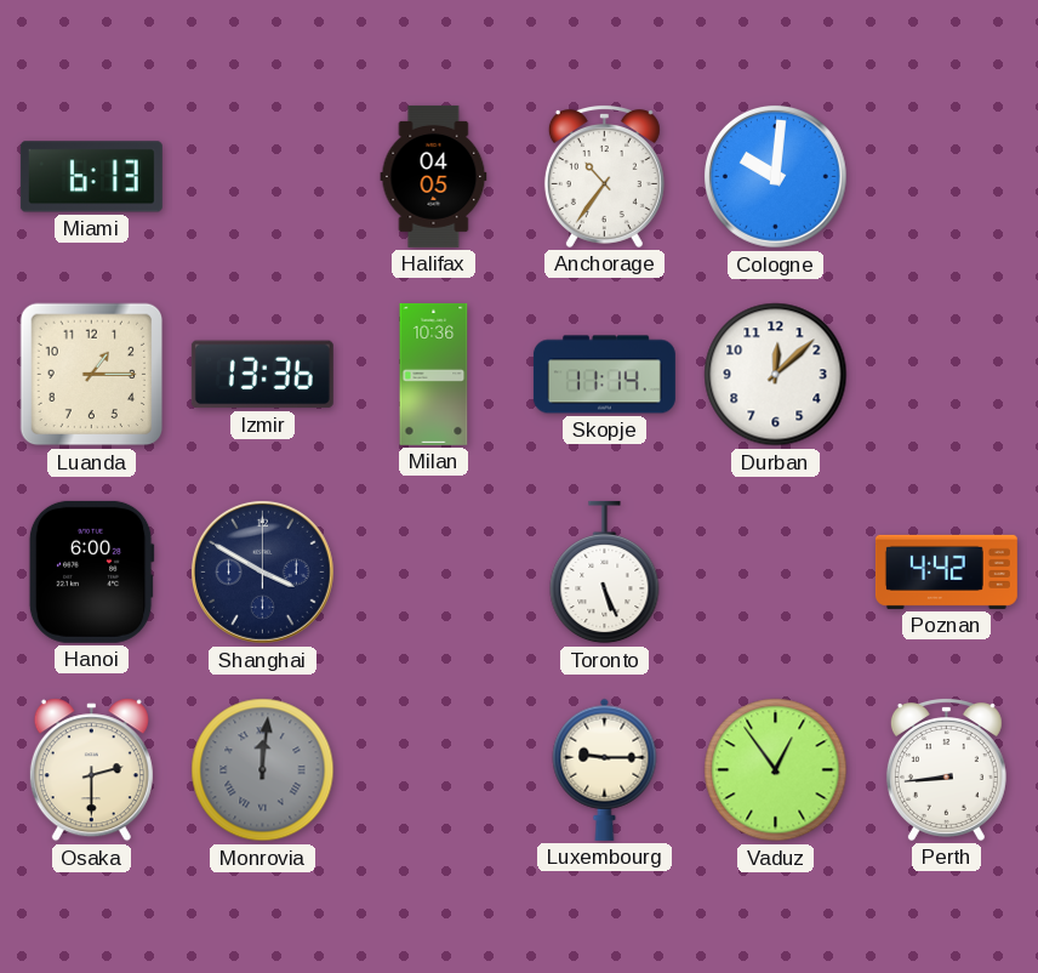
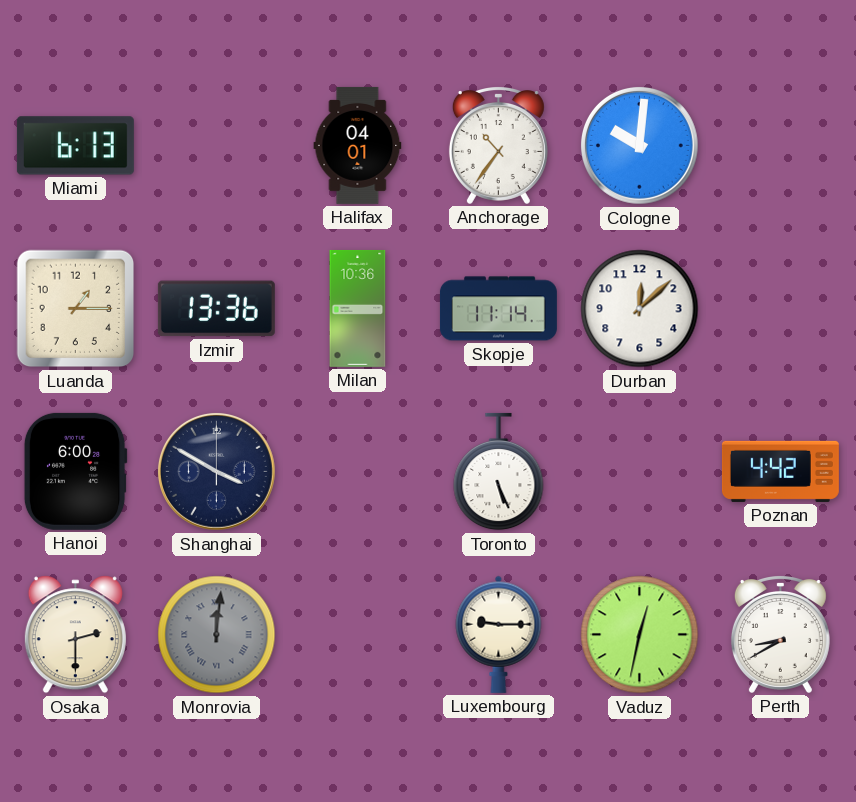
Halifax: 04:05 -> 04:01 (358, 145)
Vaduz: 12:54 -> 12:32 (640, 635)
Perth: 8:44 -> 8:40 (780, 635)
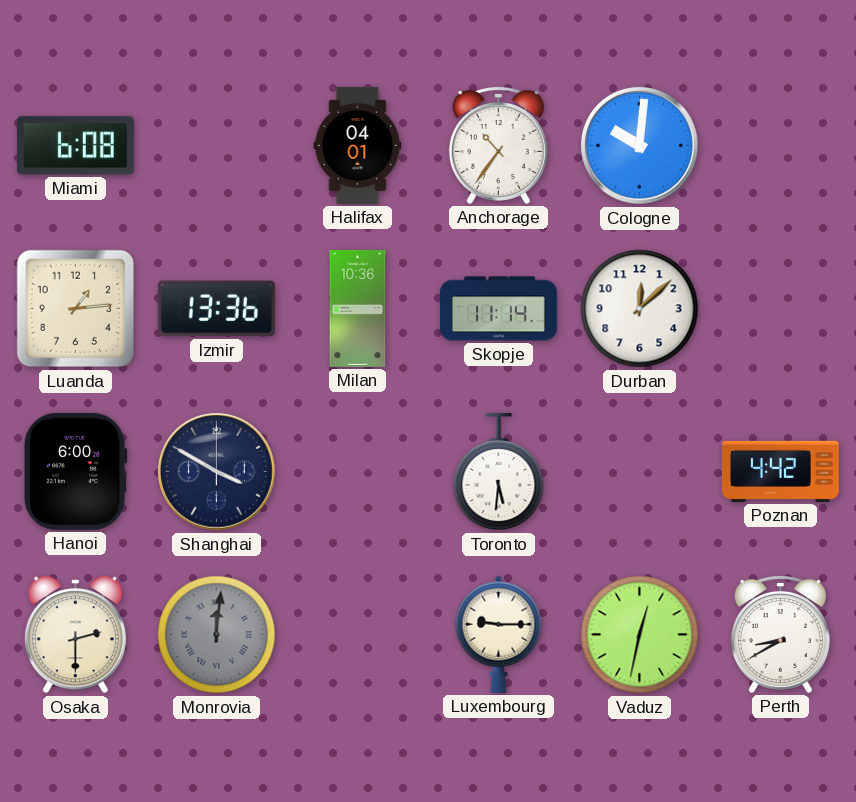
Miami: 6:13 -> 6:08 (75, 146)
Luanda: 1:15 -> 1:14 (76, 309)
Toronto: 5:26 -> 5:31 (499, 472)
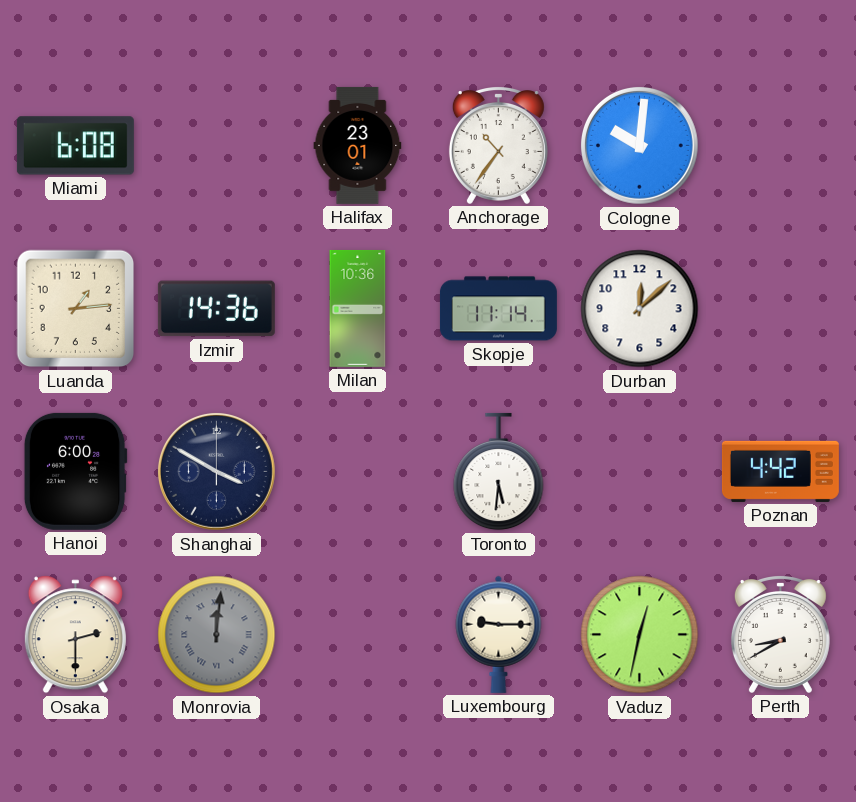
Halifax: 04:01 -> 23:01 (358, 145)
Izmir: 13:36 -> 14:36 (216, 309)
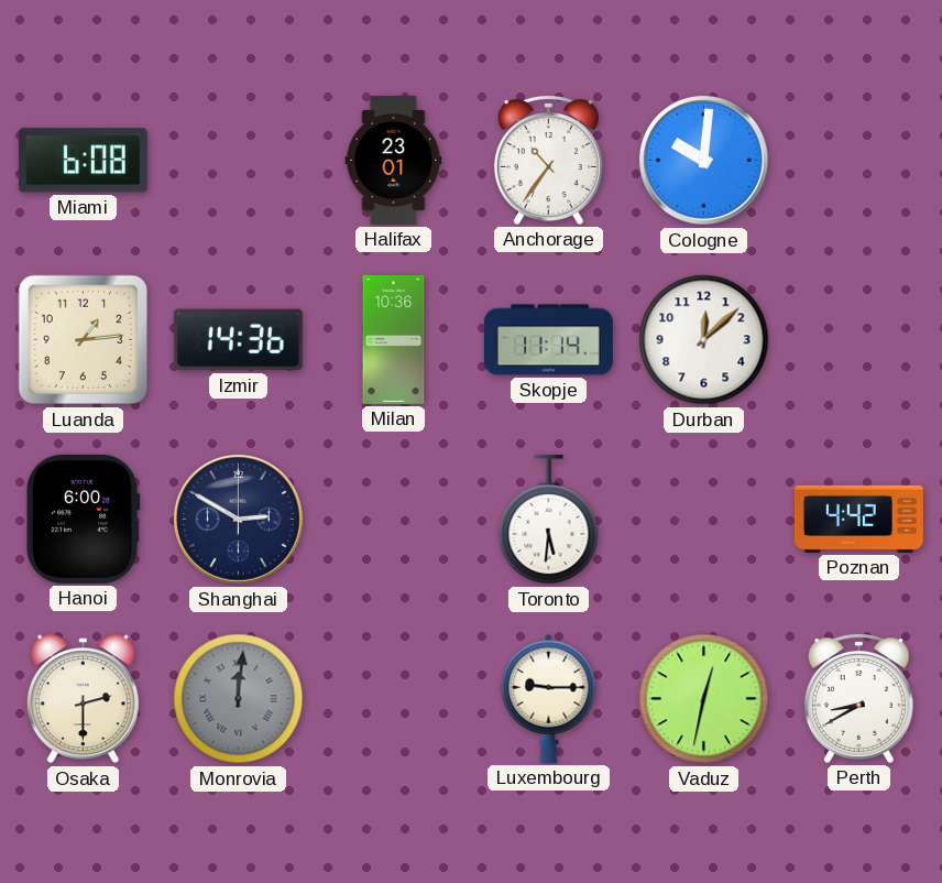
Shanghai: 3:50 -> 2:50 (238, 519)
